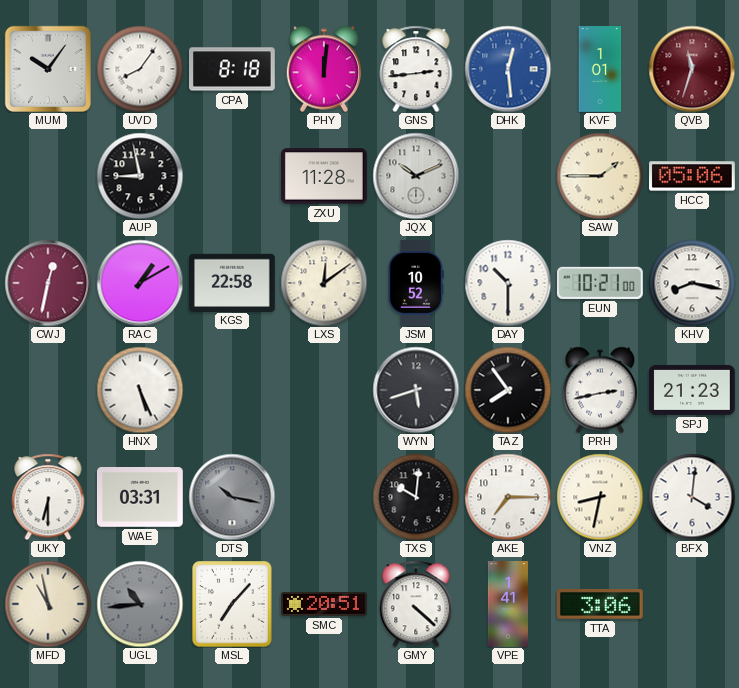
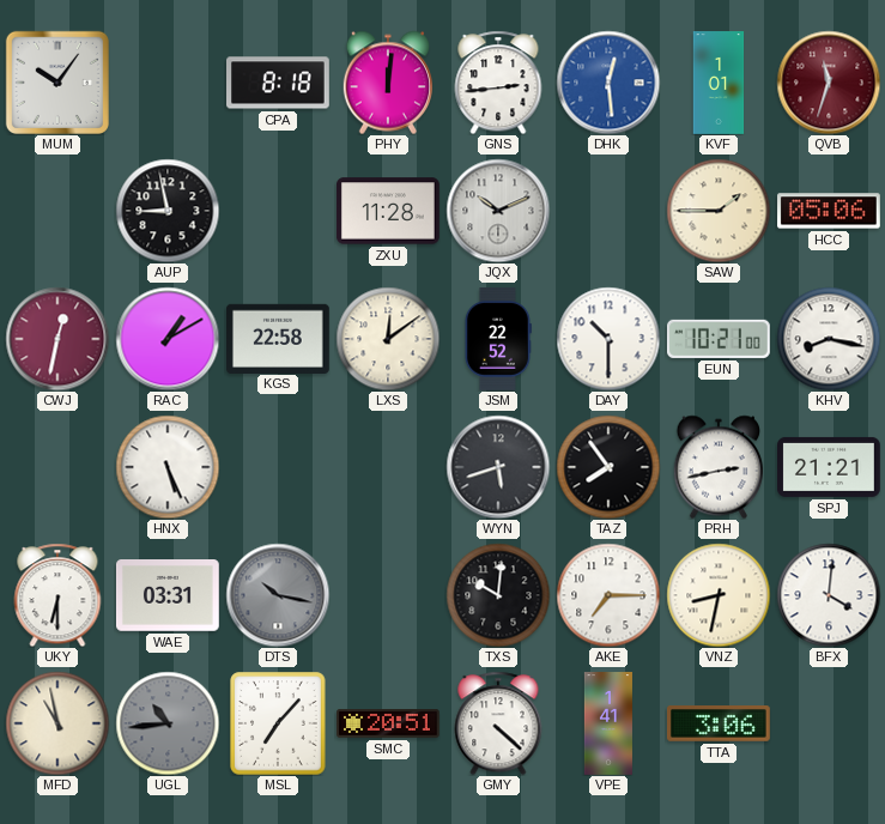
UVD: 8:06 -> none (140, 69)
JSM: 10:52 -> 22:52 (497, 340)
SPJ: 21:23 -> 21:21 (830, 467)
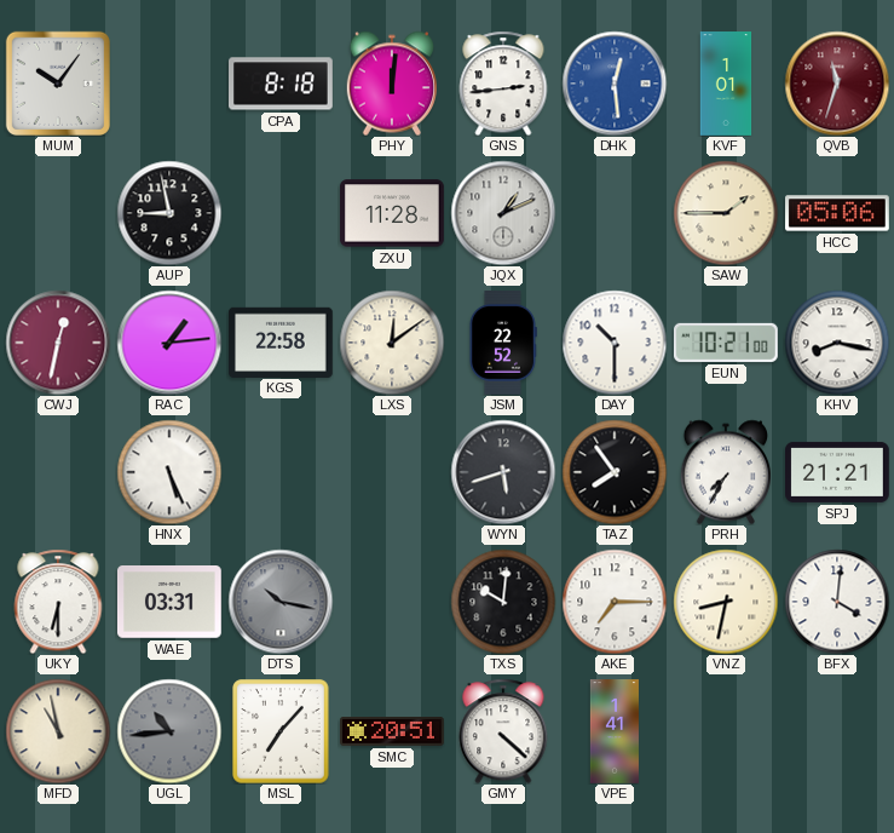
JQX: 10:11 -> 1:11 (503, 213)
RAC: 1:10 -> 1:14 (169, 343)
PRH: 2:43 -> 7:35 (725, 472)
TTA: 3:06 -> none (720, 725)
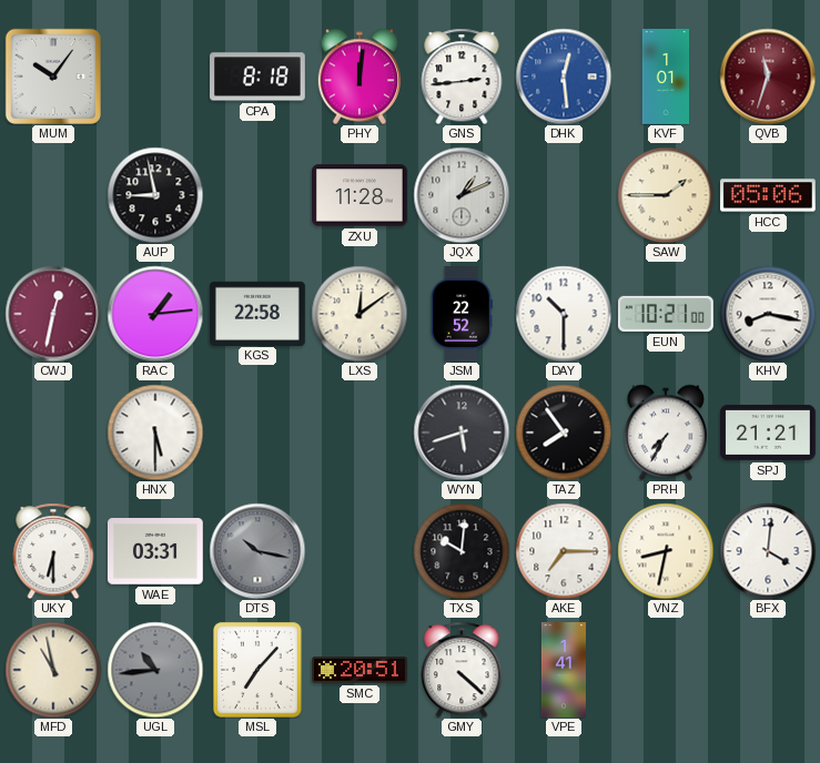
HNX: 5:26 -> 5:30 (155, 433)
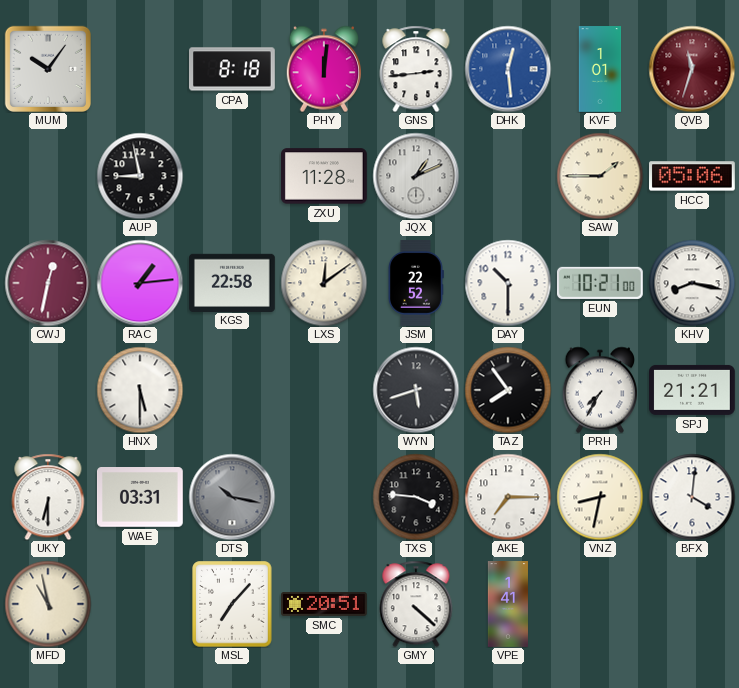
TXS: 10:01 -> 3:46 (416, 497)
UGL: 10:44 -> none (155, 670)
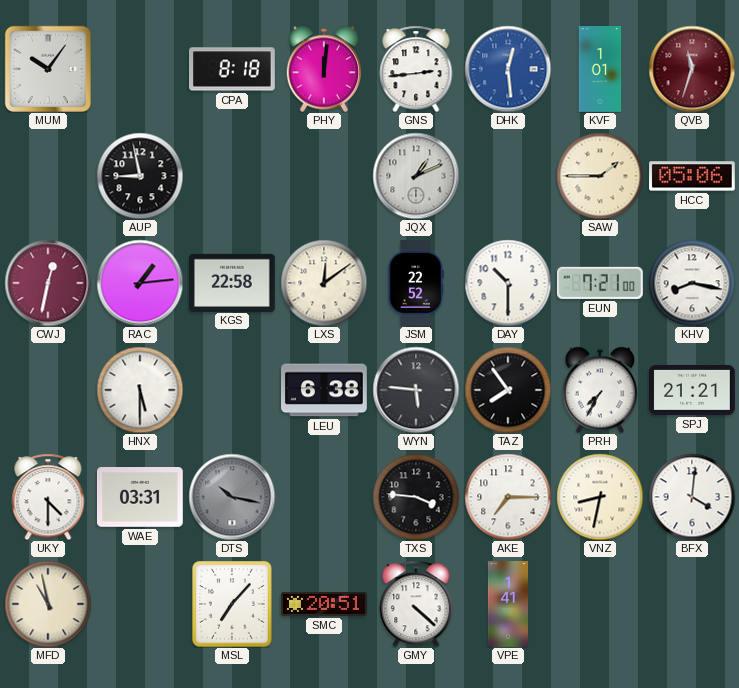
ZXU: 11:28 -> none (325, 176)
EUN: 10:21 -> 7:21 (601, 283)
LEU: none -> 6:38 (325, 390)
WYN: 5:42 -> 5:46 (416, 390)
UKY: 6:30 -> 4:30 (48, 497)
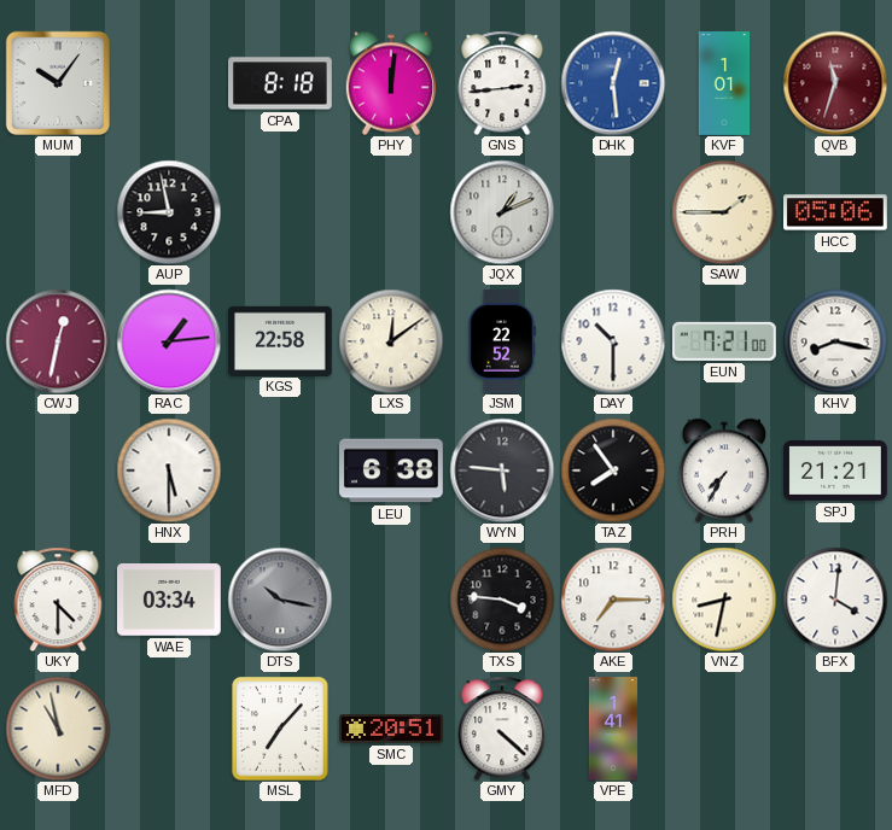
WAE: 03:31 -> 03:34 (170, 601)
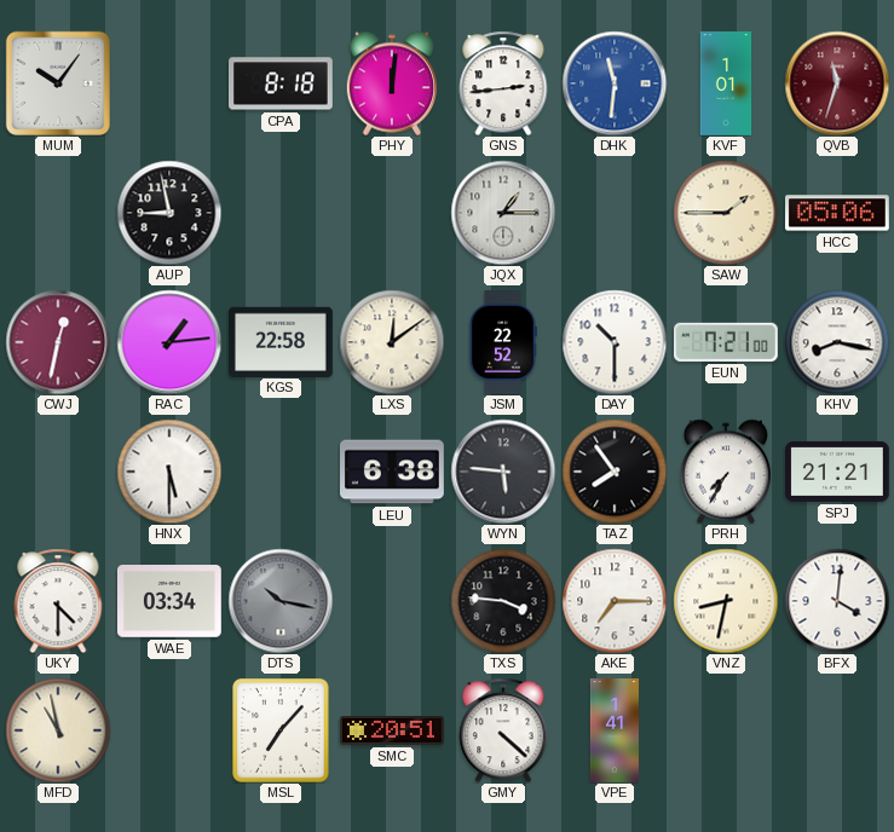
DHK: 12:29 -> 11:31 (615, 83)
JQX: 1:11 -> 1:15 (503, 213)
